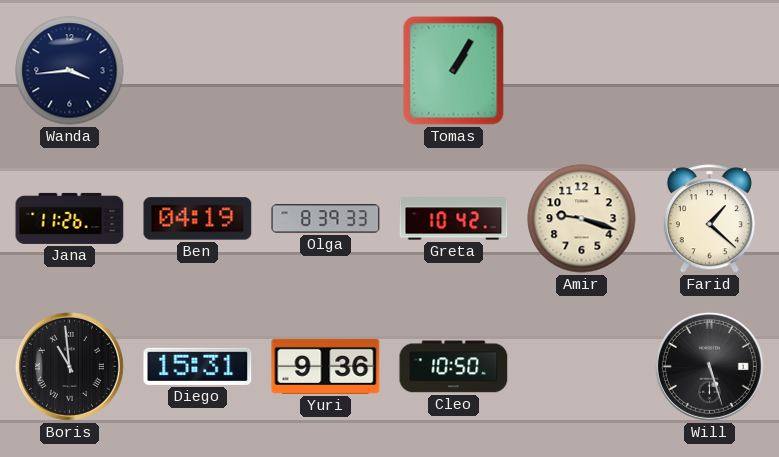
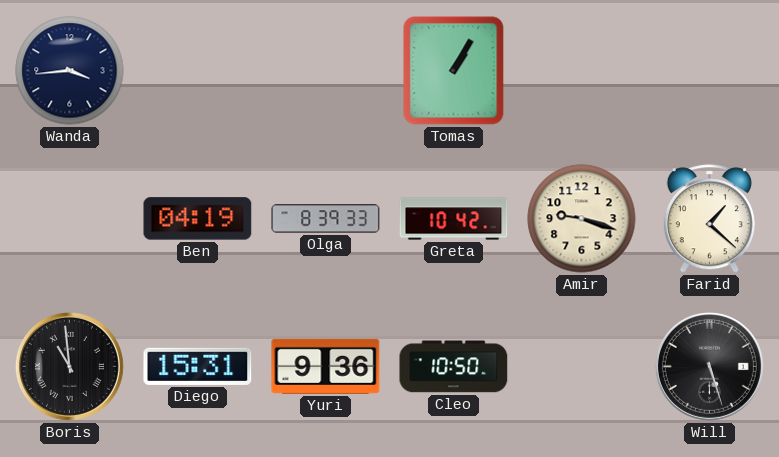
Jana: 11:26 -> none (70, 218)
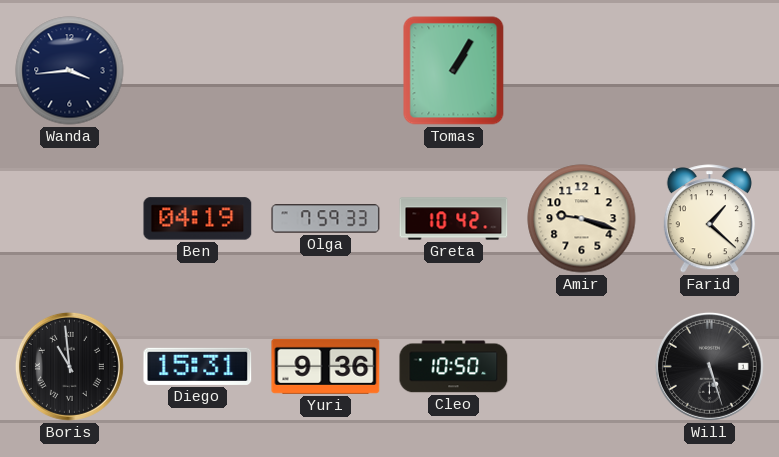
Olga: 8:39 -> 7:59 (326, 219)
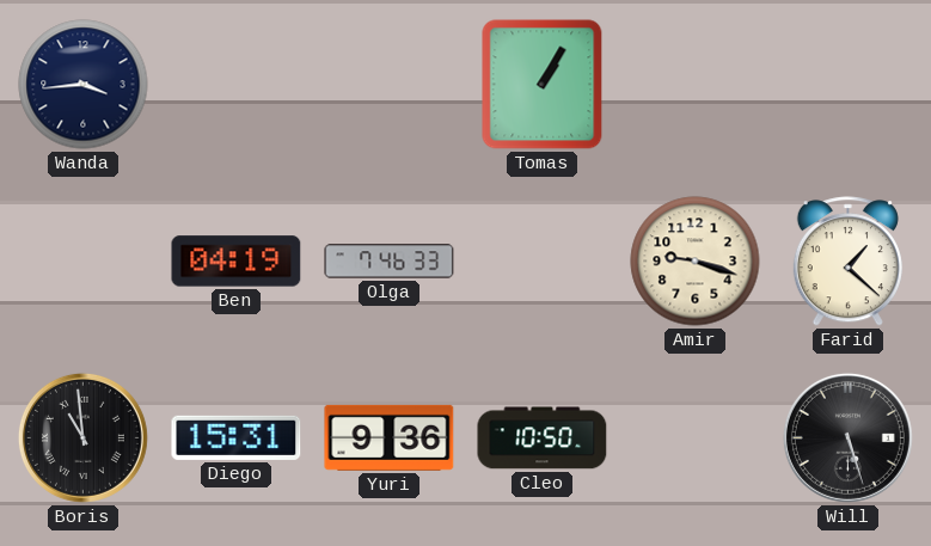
Olga: 7:59 -> 7:46 (390, 262)
Greta: 10:42 -> none (454, 219)
